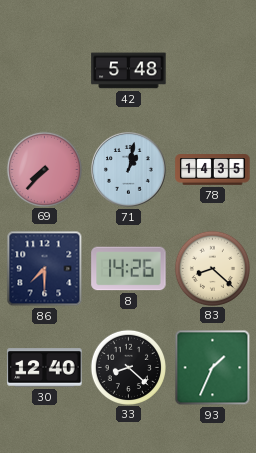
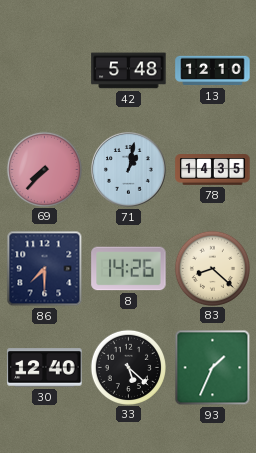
13: none -> 12:10 (213, 71)
33: 8:22 -> 5:22 (128, 367)
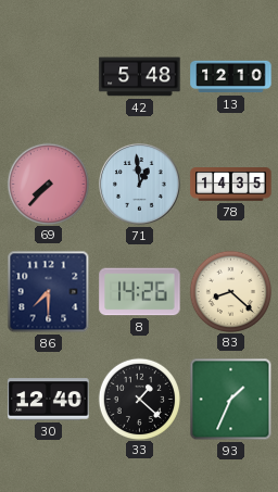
71: 1:02 -> 12:59 (140, 185)
33: 5:22 -> 1:22 (139, 399)
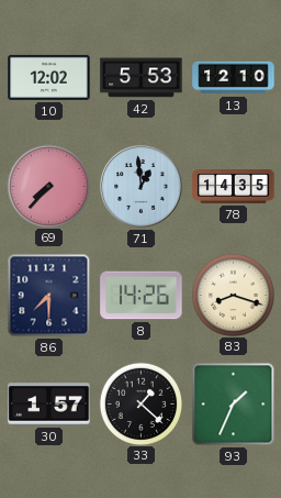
10: none -> 12:02 (49, 77)
42: 5:48 -> 5:53 (142, 78)
83: 8:22 -> 8:18 (233, 295)
30: 12:40 -> 1:57 (49, 405)
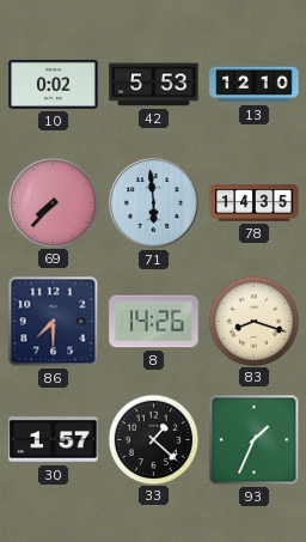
10: 12:02 -> 0:02 (54, 84)
71: 12:59 -> 5:59 (154, 203)
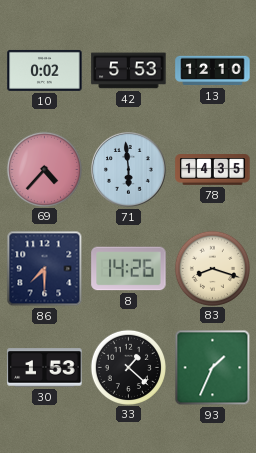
69: 7:37 -> 4:37 (44, 169)
30: 1:57 -> 1:53 (45, 368)
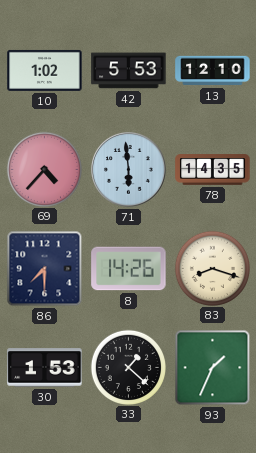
10: 0:02 -> 1:02 (45, 70)
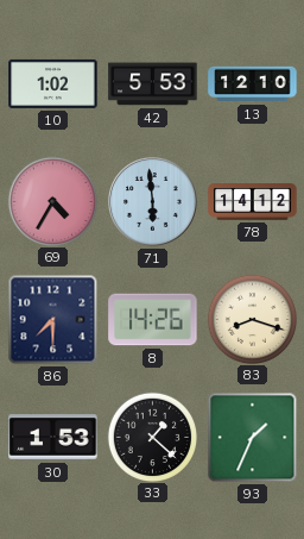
69: 4:37 -> 4:35 (52, 201)
78: 14:35 -> 14:12 (253, 202)
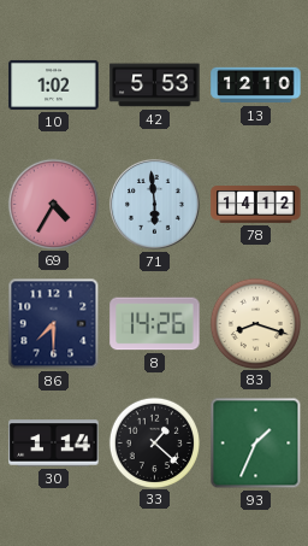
30: 1:53 -> 1:14 (54, 444)
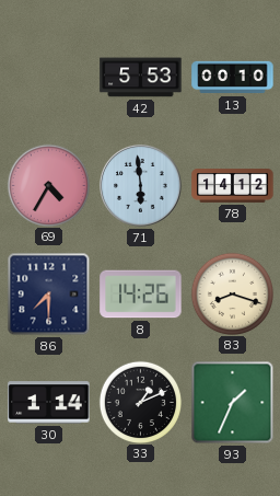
10: 1:02 -> none (54, 84)
13: 12:10 -> 00:10 (233, 78)
33: 1:22 -> 1:11 (140, 402)
